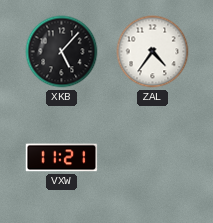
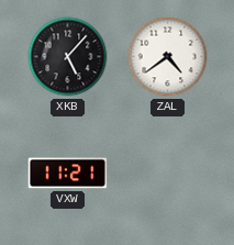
ZAL: 4:36 -> 4:39 (168, 57)
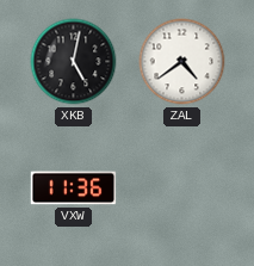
XKB: 5:07 -> 5:02 (74, 62)
VXW: 11:21 -> 11:36 (74, 188)
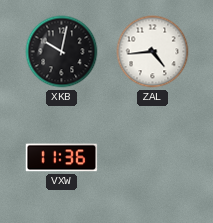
XKB: 5:02 -> 10:02 (62, 52)
ZAL: 4:39 -> 4:44 (153, 52)
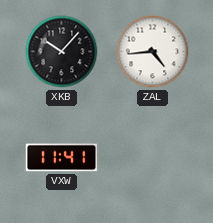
XKB: 10:02 -> 10:07 (62, 52)
VXW: 11:36 -> 11:41 (62, 158)
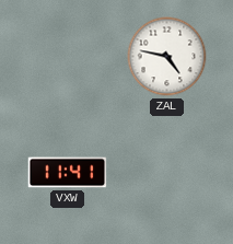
XKB: 10:07 -> none (62, 52)
ZAL: 4:44 -> 4:47 (167, 57)
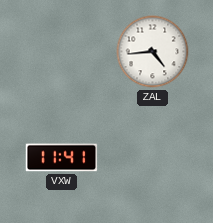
ZAL: 4:47 -> 4:44 (153, 52)
